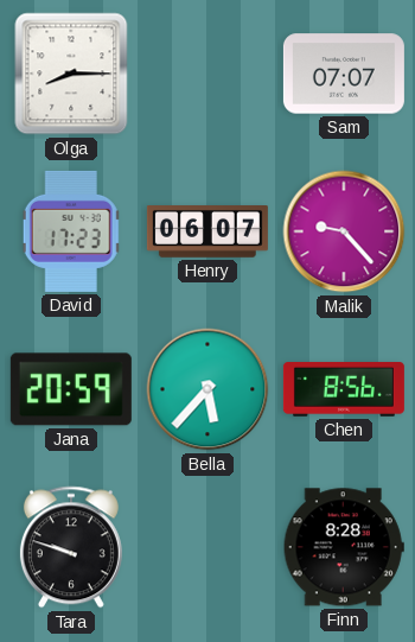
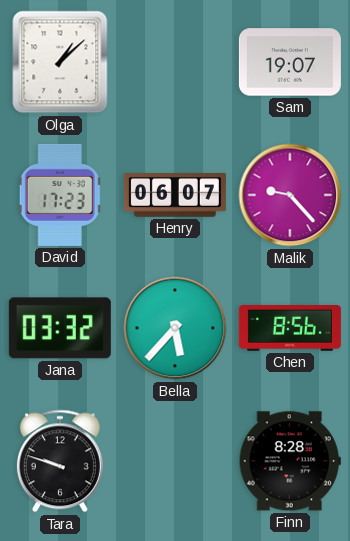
Olga: 8:15 -> 1:08 (60, 62)
Sam: 07:07 -> 19:07 (290, 62)
Jana: 20:59 -> 03:32 (60, 328)
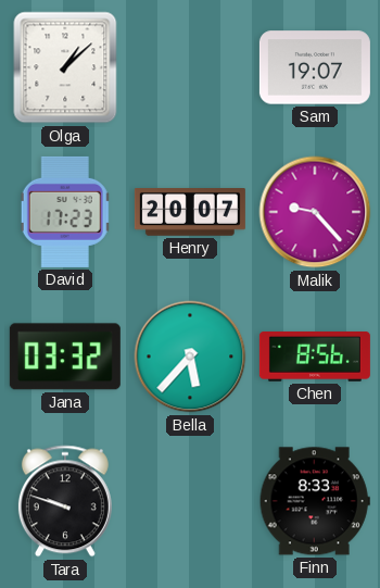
Henry: 06:07 -> 20:07 (190, 213)
Finn: 8:28 -> 8:33 (315, 501)
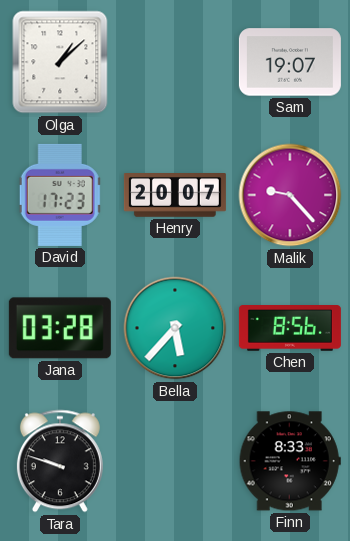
Jana: 03:32 -> 03:28 (60, 328)
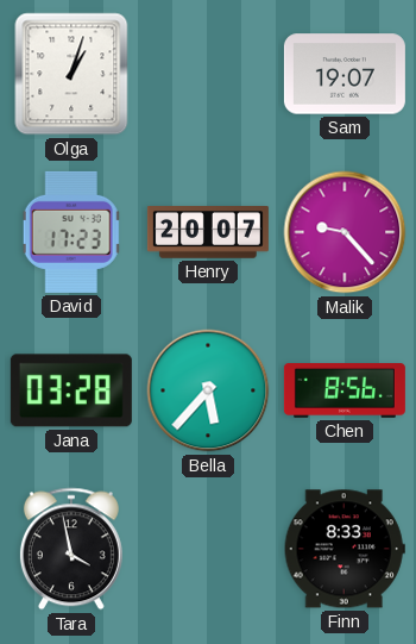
Olga: 1:08 -> 1:03 (71, 74)
Tara: 9:48 -> 3:58 (71, 549)
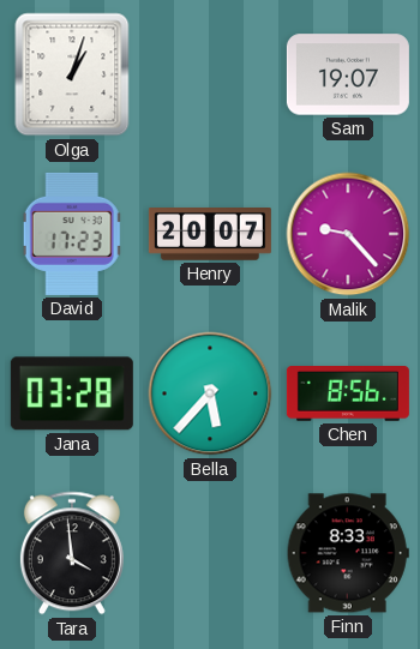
Tara: 3:58 -> 3:59 (72, 553)
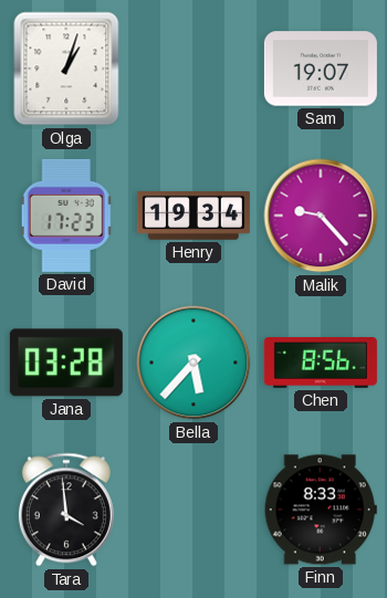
Henry: 20:07 -> 19:34 (193, 217)
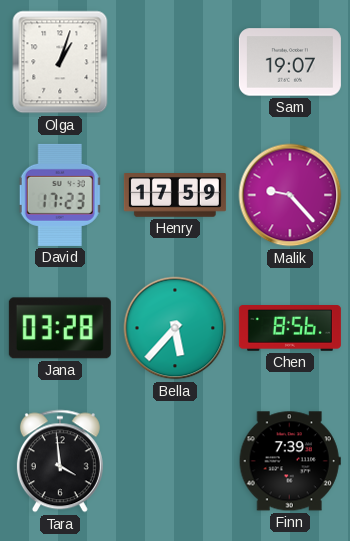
Henry: 19:34 -> 17:59 (175, 196)
Finn: 8:33 -> 7:39 (290, 461)
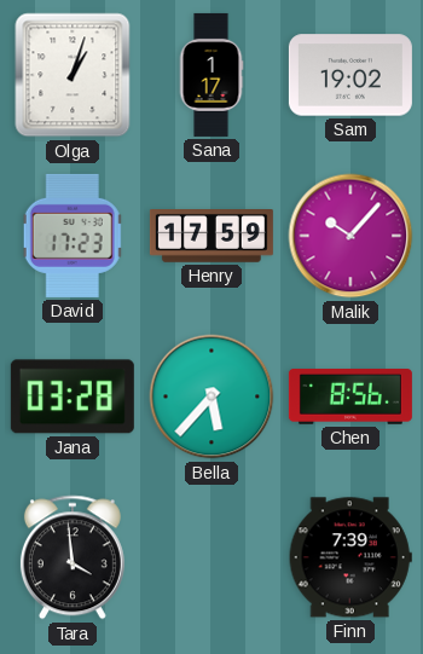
Sana: none -> 1:17 (211, 75)
Sam: 19:07 -> 19:02 (350, 75)
Malik: 9:23 -> 10:07 (350, 236)
